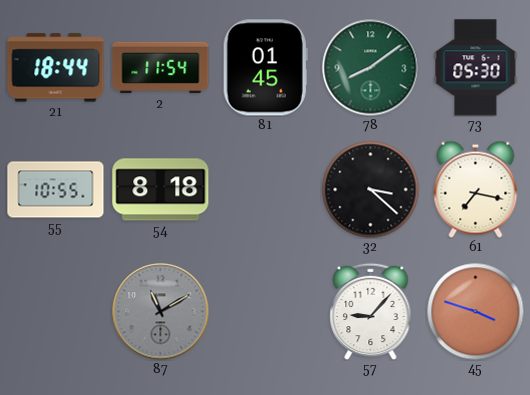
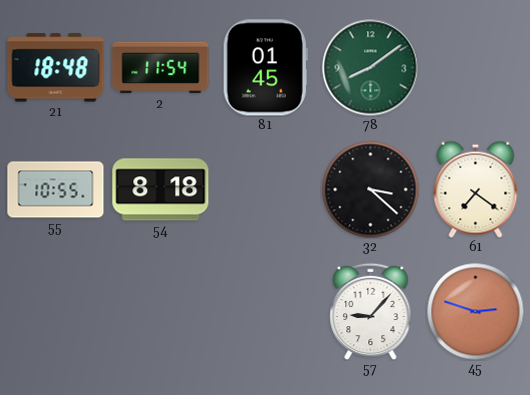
21: 18:44 -> 18:48 (56, 68)
73: 05:30 -> none (476, 68)
61: 7:17 -> 7:21 (476, 189)
87: 11:10 -> none (161, 312)
45: 3:48 -> 2:48 (475, 311)
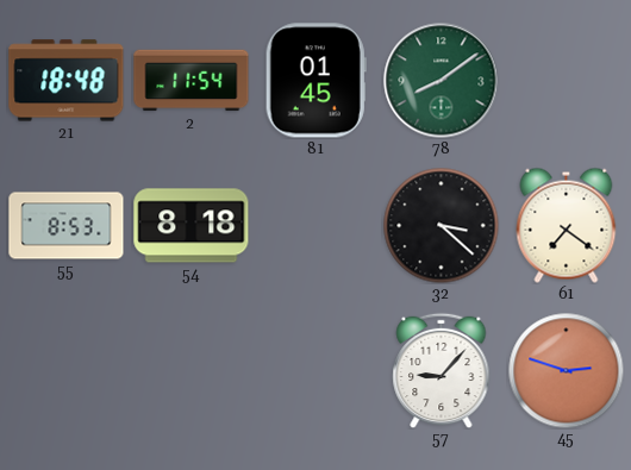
55: 10:55 -> 8:53 (67, 226)
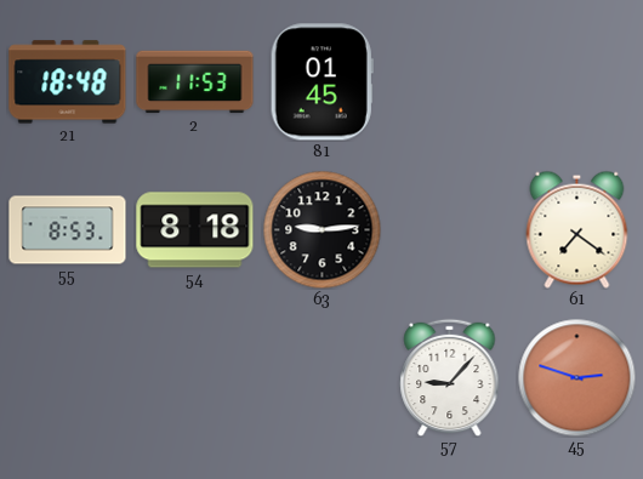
2: 11:54 -> 11:53 (195, 82)
78: 8:09 -> none (442, 81)
63: none -> 9:14 (321, 229)
32: 3:22 -> none (441, 225)
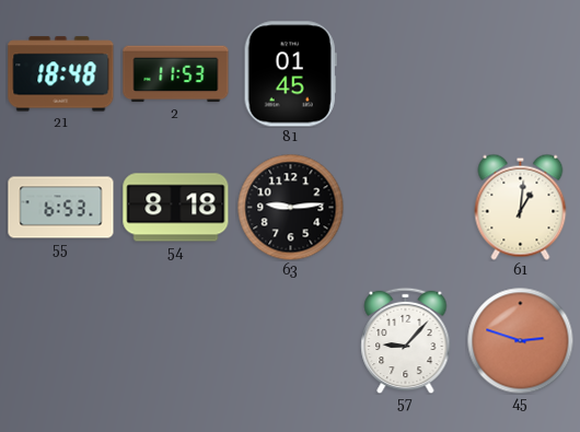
55: 8:53 -> 6:53 (61, 208)
61: 7:21 -> 1:01 (521, 207)
